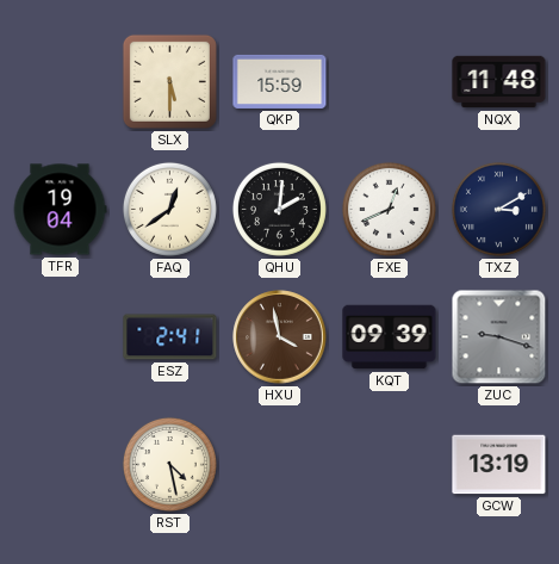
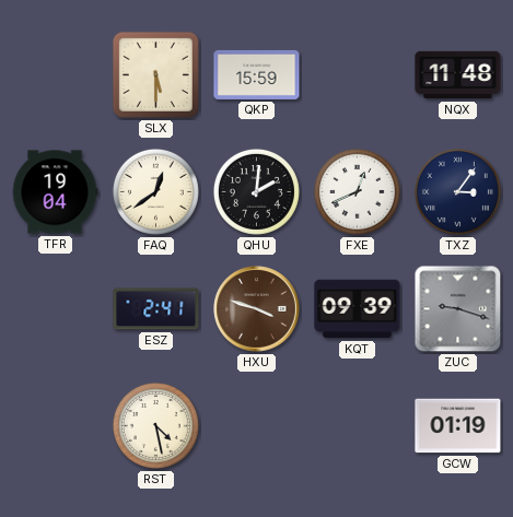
TXZ: 3:10 -> 3:06 (457, 191)
HXU: 3:58 -> 3:48 (257, 309)
GCW: 13:19 -> 01:19 (458, 426)
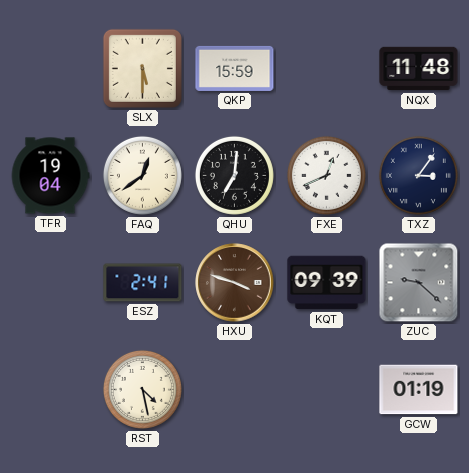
QHU: 2:01 -> 7:01 (234, 175)
ZUC: 9:18 -> 9:22 (419, 283)
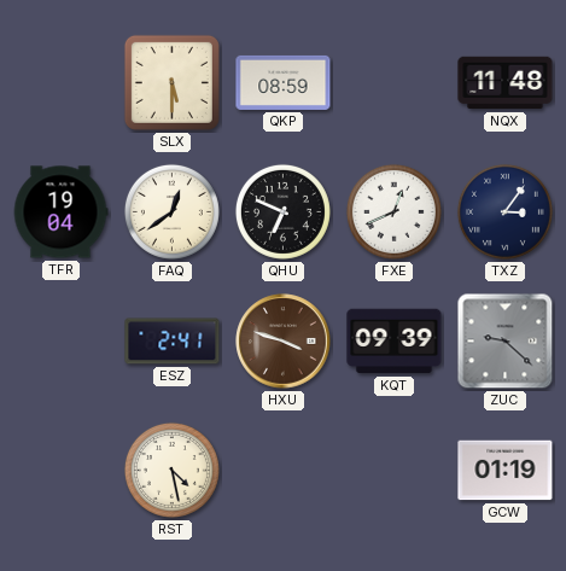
QKP: 15:59 -> 08:59 (284, 82)
QHU: 7:01 -> 6:49 (282, 211)
